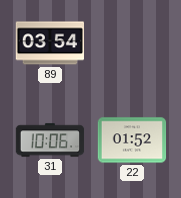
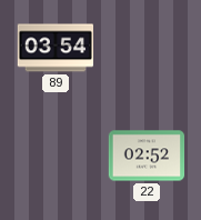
31: 10:06 -> none (50, 140)
22: 01:52 -> 02:52 (147, 156)
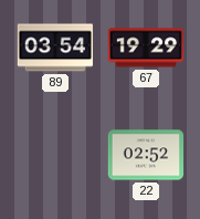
67: none -> 19:29 (146, 48)
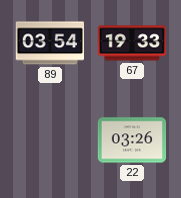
67: 19:29 -> 19:33 (132, 43)
22: 02:52 -> 03:26 (132, 140)
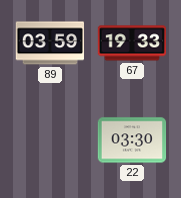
89: 03:54 -> 03:59 (50, 43)
22: 03:26 -> 03:30 (132, 140)
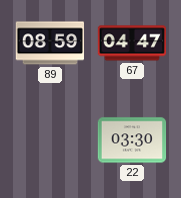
89: 03:59 -> 08:59 (50, 43)
67: 19:33 -> 04:47 (132, 43)
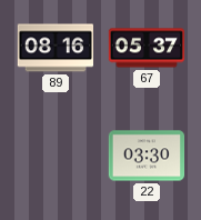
89: 08:59 -> 08:16 (56, 48)
67: 04:47 -> 05:37 (147, 48)
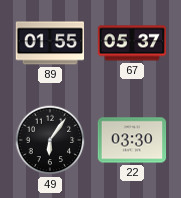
89: 08:16 -> 01:55 (50, 43)
49: none -> 6:06 (50, 140)
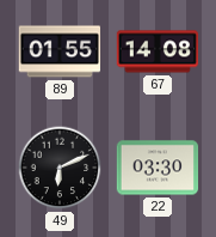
67: 05:37 -> 14:08 (158, 51)
49: 6:06 -> 6:11 (60, 168)
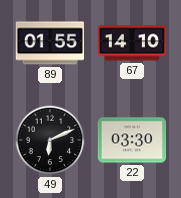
67: 14:08 -> 14:10 (132, 43)
